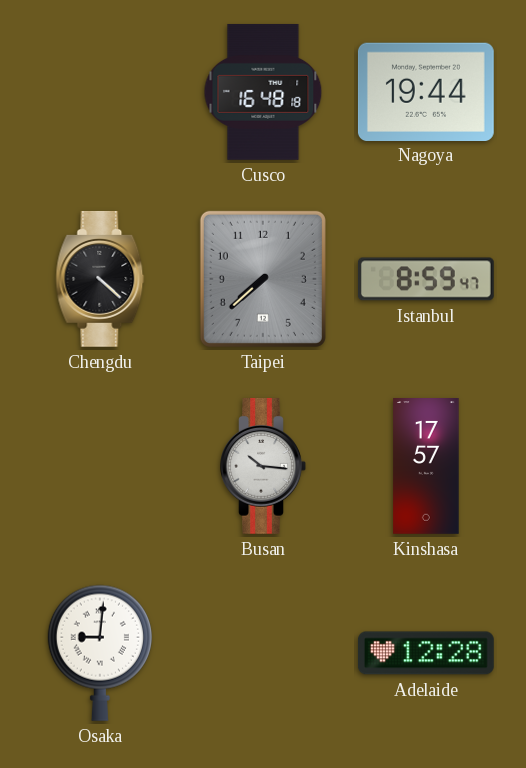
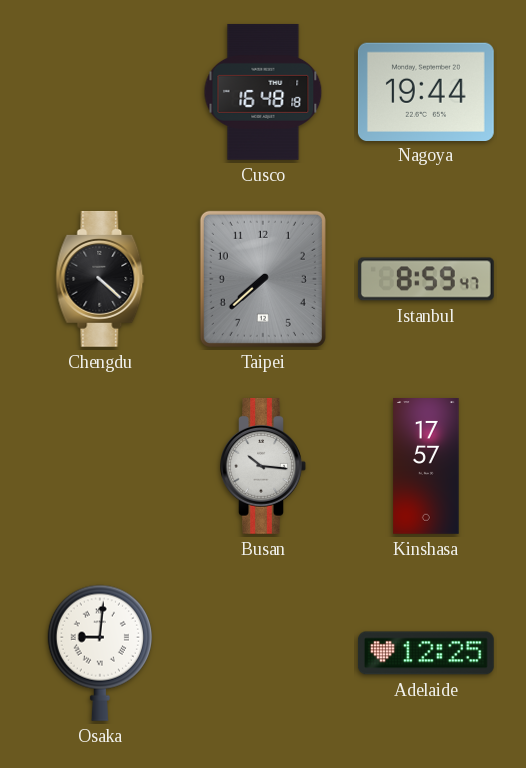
Adelaide: 12:28 -> 12:25 (426, 653)
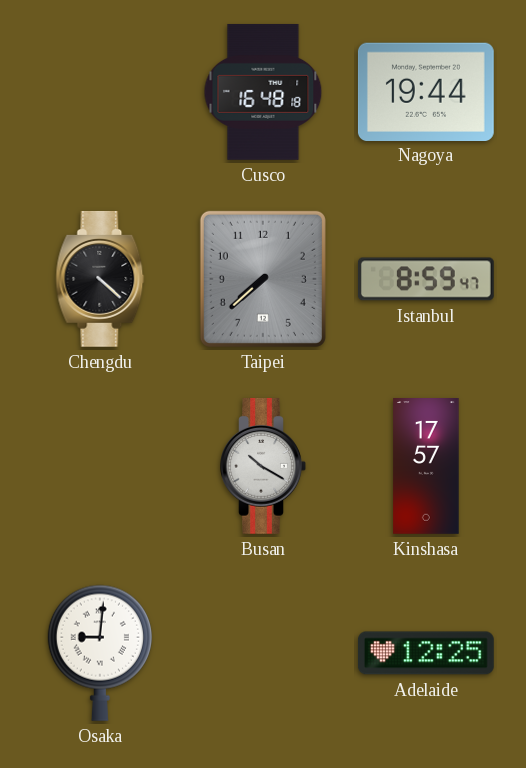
Busan: 10:16 -> 10:20 (263, 466)
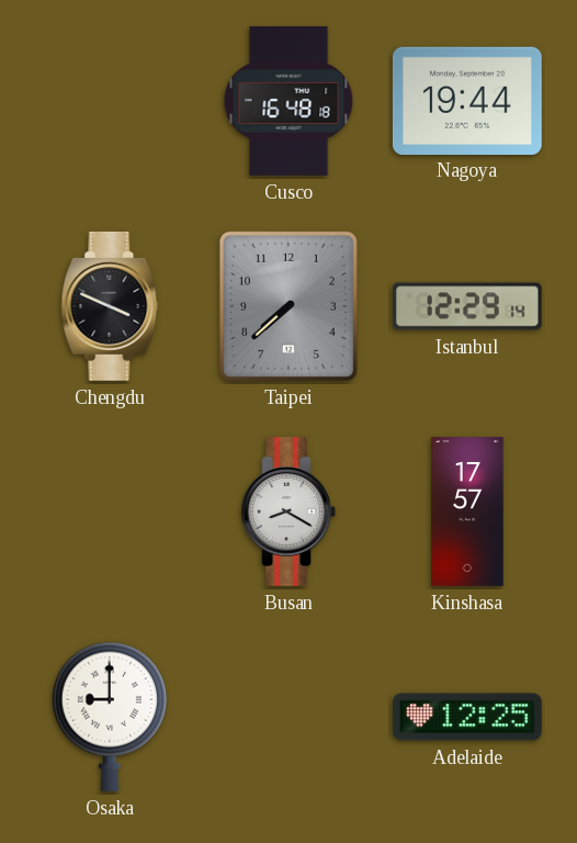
Chengdu: 4:22 -> 3:49 (110, 306)
Istanbul: 8:59 -> 12:29 (467, 306)
Busan: 10:20 -> 8:20 (288, 512)
Osaka: 9:01 -> 9:00 (110, 717)
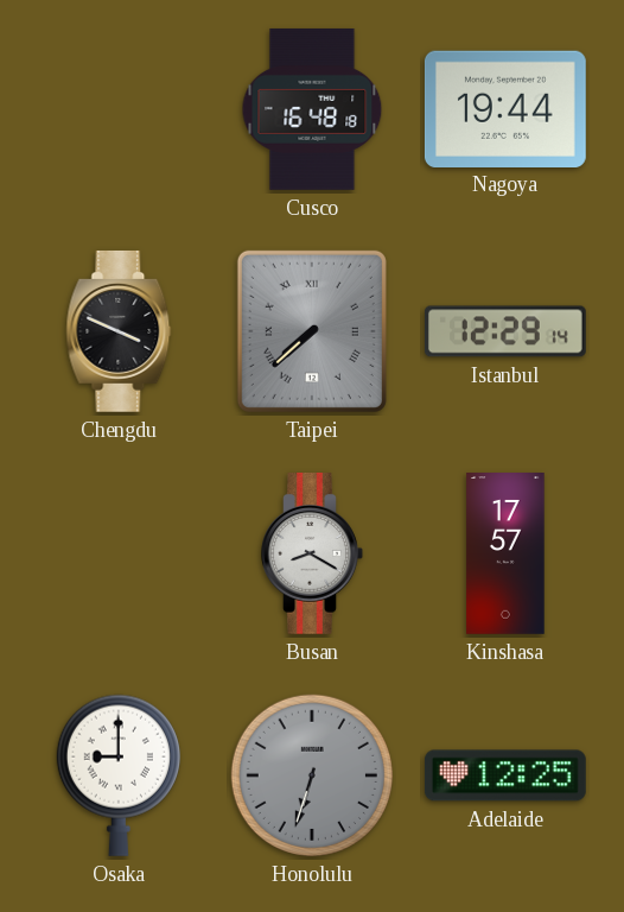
Taipei numerals: Arabic -> Roman (312, 331)
Honolulu: none -> 6:33 (312, 775)
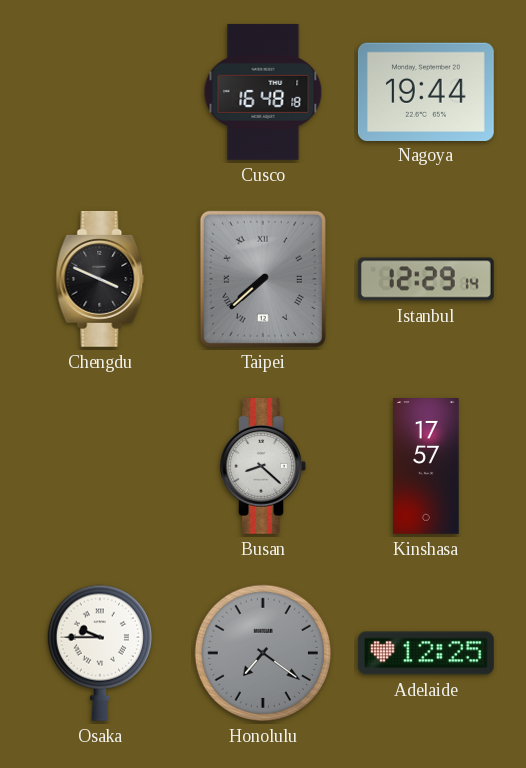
Busan: 8:20 -> 8:22 (263, 466)
Osaka: 9:00 -> 9:45 (100, 653)
Honolulu: 6:33 -> 7:21 (263, 653)
